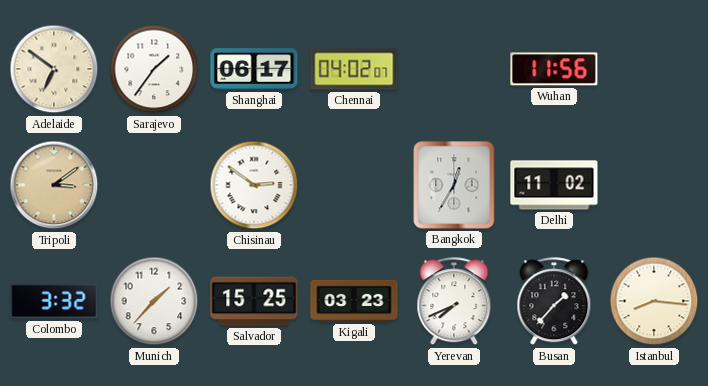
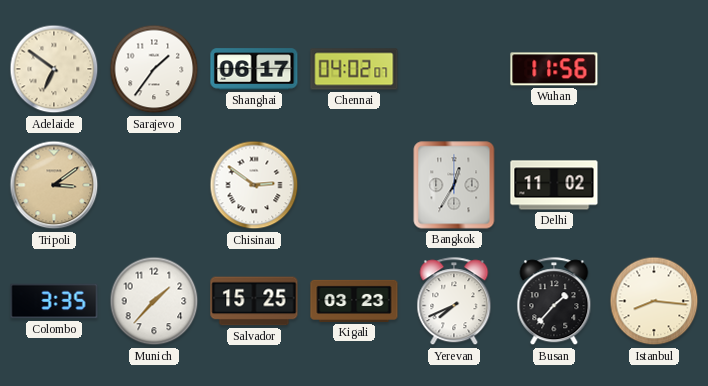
Colombo: 3:32 -> 3:35 (54, 301)
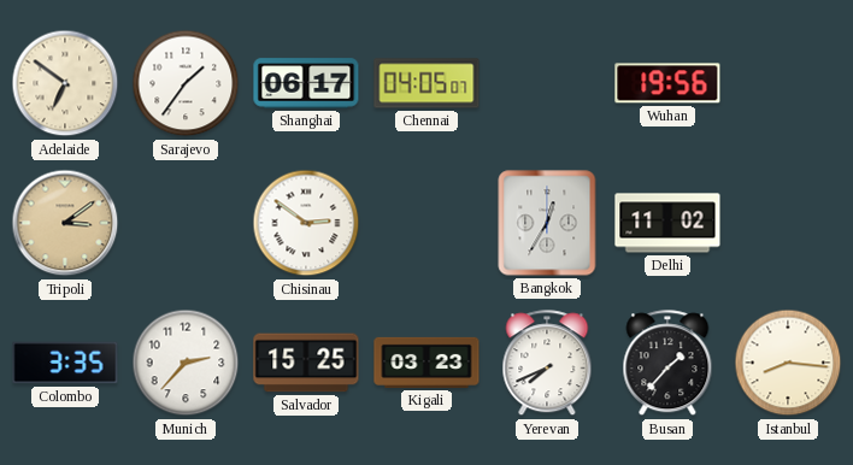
Chennai: 04:02 -> 04:05 (426, 83)
Wuhan: 11:56 -> 19:56 (667, 83)
Munich: 1:37 -> 2:37 (186, 363)
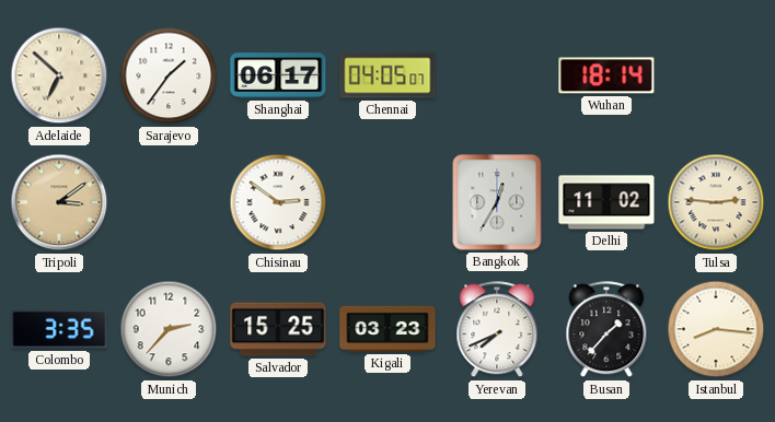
Adelaide: 6:51 -> 6:52 (59, 75)
Wuhan: 19:56 -> 18:14 (606, 75)
Tulsa: none -> 2:46 (716, 202)
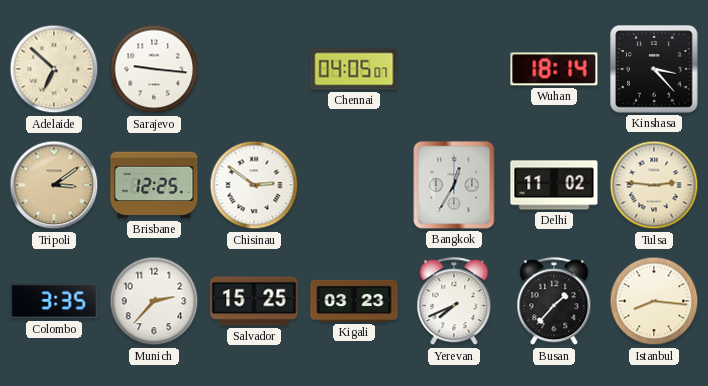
Sarajevo: 1:36 -> 9:16 (154, 69)
Shanghai: 06:17 -> none (278, 75)
Kinshasa: none -> 3:23 (654, 69)
Brisbane: none -> 12:25 (154, 185)
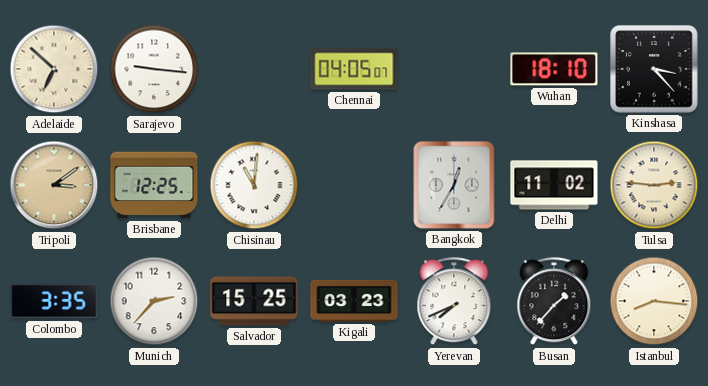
Wuhan: 18:14 -> 18:10 (554, 69)
Chisinau: 2:51 -> 11:01 (254, 185)
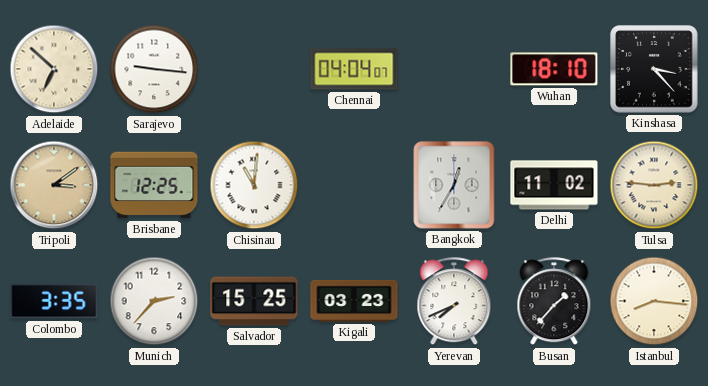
Chennai: 04:05 -> 04:04 (354, 69)
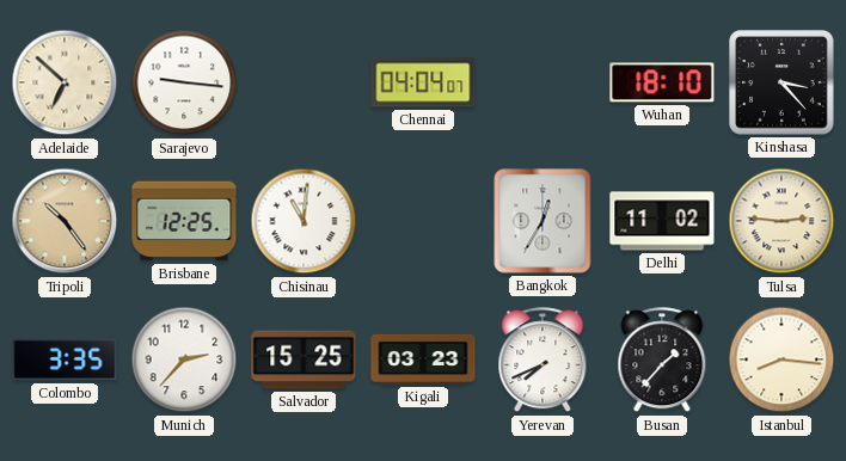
Tripoli: 3:09 -> 10:24 (65, 221)
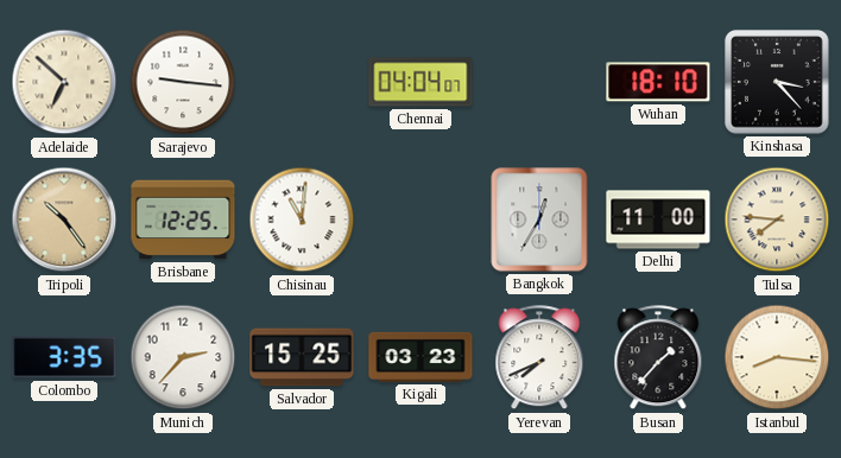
Delhi: 11:02 -> 11:00 (658, 220)
Tulsa: 2:46 -> 7:46 (777, 220)
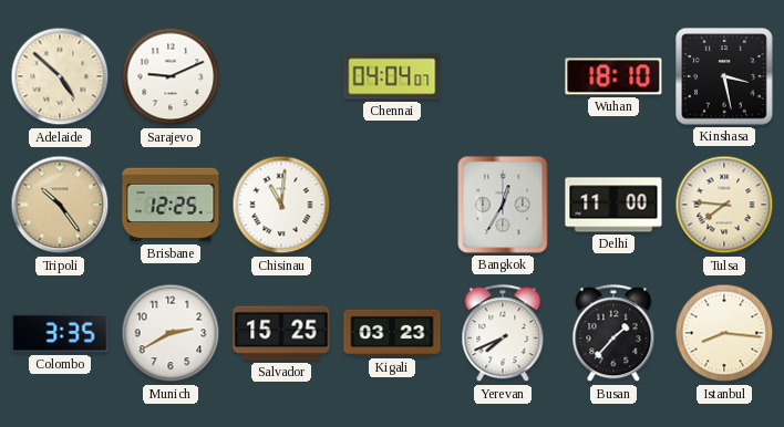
Adelaide: 6:52 -> 4:52 (60, 76)
Sarajevo: 9:16 -> 9:11 (171, 76)
Kinshasa: 3:23 -> 3:28 (724, 76)
Munich: 2:37 -> 2:40 (171, 333)
